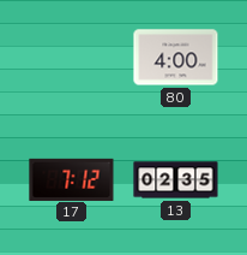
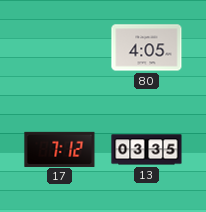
80: 4:00 -> 4:05 (147, 48)
13: 02:35 -> 03:35 (147, 150)
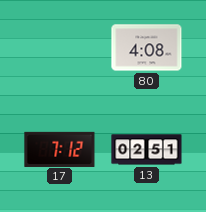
80: 4:05 -> 4:08 (147, 48)
13: 03:35 -> 02:51 (147, 150)
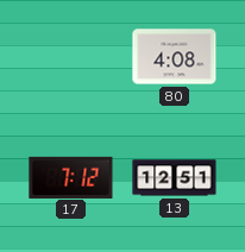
13: 02:51 -> 12:51 (175, 178)
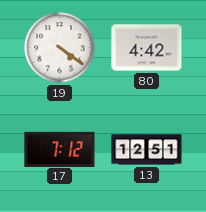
19: none -> 4:21 (60, 48)
80: 4:08 -> 4:42 (147, 48)
